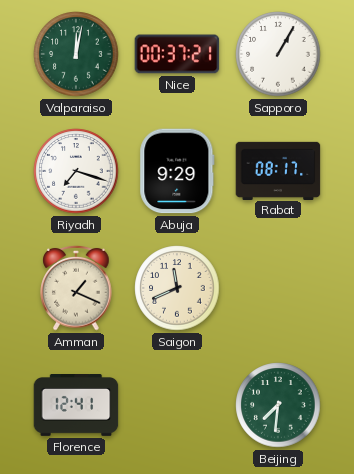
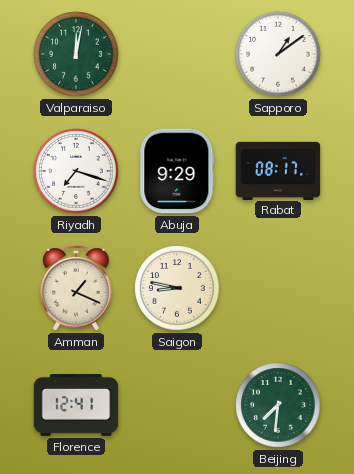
Nice: 00:37 -> none (177, 54)
Sapporo: 1:05 -> 1:09 (278, 54)
Saigon: 11:41 -> 8:47 (177, 288)
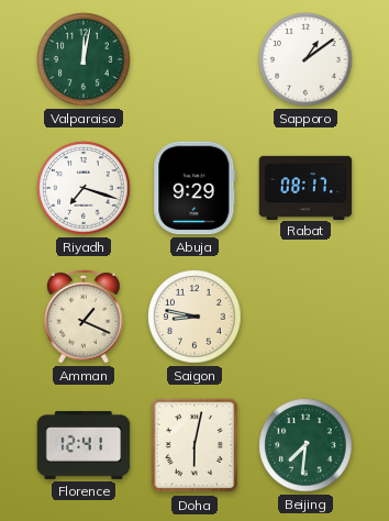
Doha: none -> 6:02 (194, 445)
